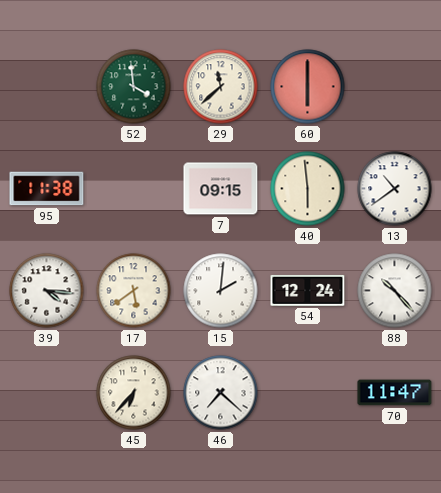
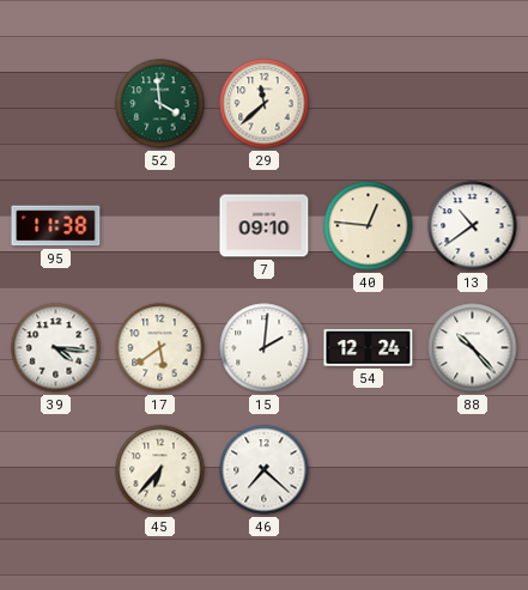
60: 6:00 -> none (308, 87)
7: 09:15 -> 09:10 (265, 226)
40: 5:59 -> 12:46 (369, 226)
70: 11:47 -> none (395, 393)
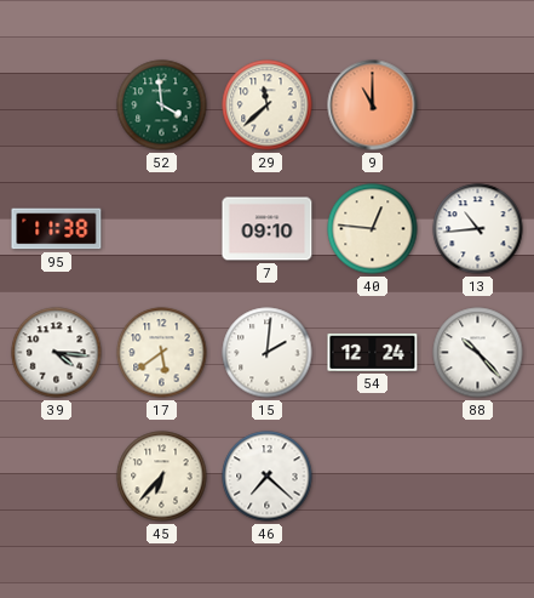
9: none -> 11:00 (373, 106)
13: 10:39 -> 10:44 (478, 229)
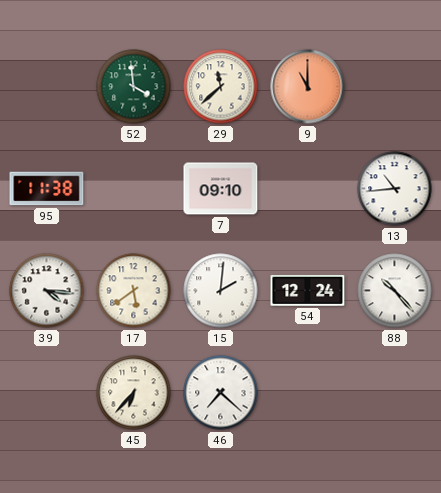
40: 12:46 -> none (373, 229)
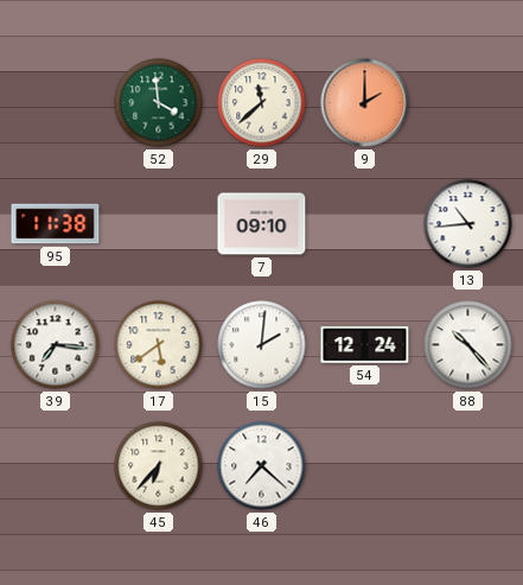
9: 11:00 -> 2:00 (365, 103)
39: 4:16 -> 7:16 (56, 345)
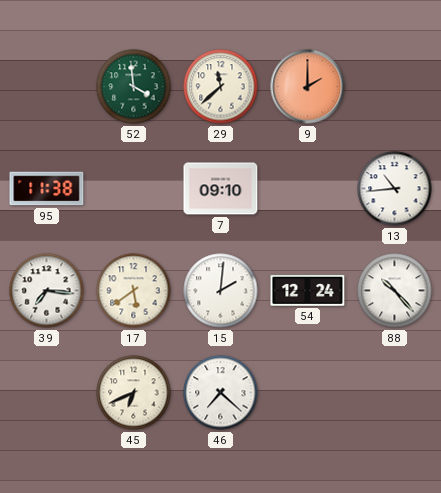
45: 6:37 -> 6:41 (134, 393)
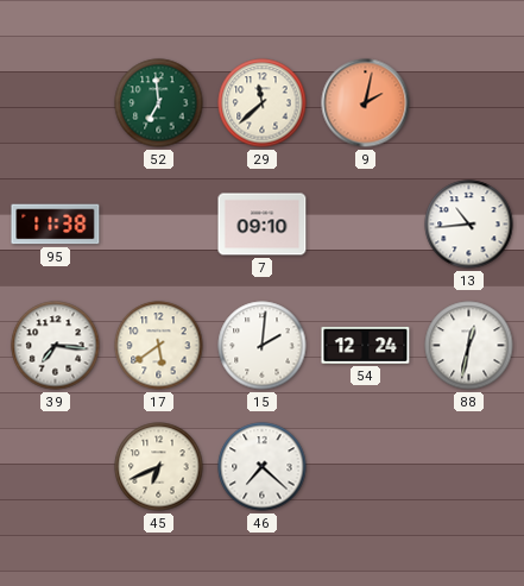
52: 3:59 -> 6:59 (159, 103)
9: 2:00 -> 2:02 (366, 103)
88: 10:23 -> 12:32 (469, 346)
